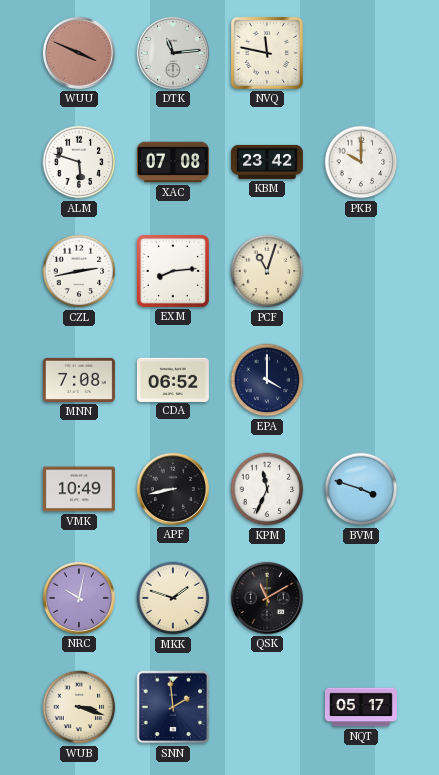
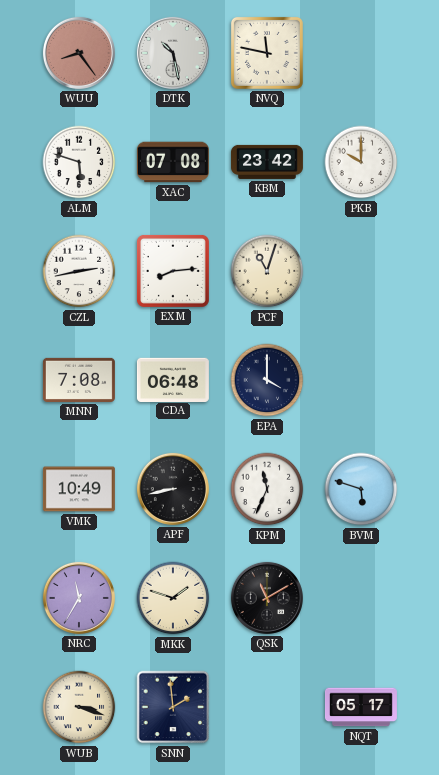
WUU: 3:49 -> 8:24 (79, 53)
DTK: 11:14 -> 10:28 (173, 53)
CDA: 06:52 -> 06:48 (173, 379)
BVM: 3:48 -> 5:48 (361, 489)
NRC: 10:02 -> 11:35 (79, 598)
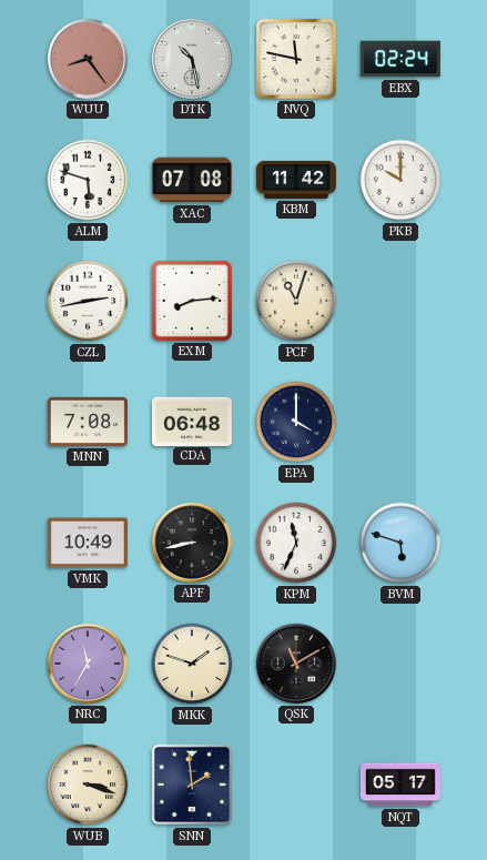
EBX: none -> 02:24 (400, 59)
KBM: 23:42 -> 11:42 (296, 180)
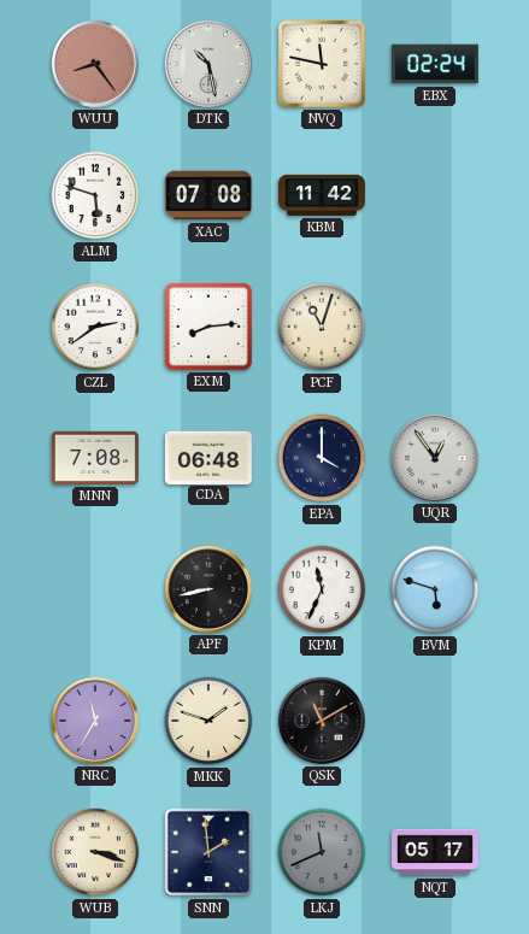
PKB: 10:00 -> none (400, 180)
CZL: 2:43 -> 2:39 (95, 327)
UQR: none -> 12:54 (435, 458)
VMK: 10:49 -> none (88, 543)
LKJ: none -> 11:41 (322, 852)
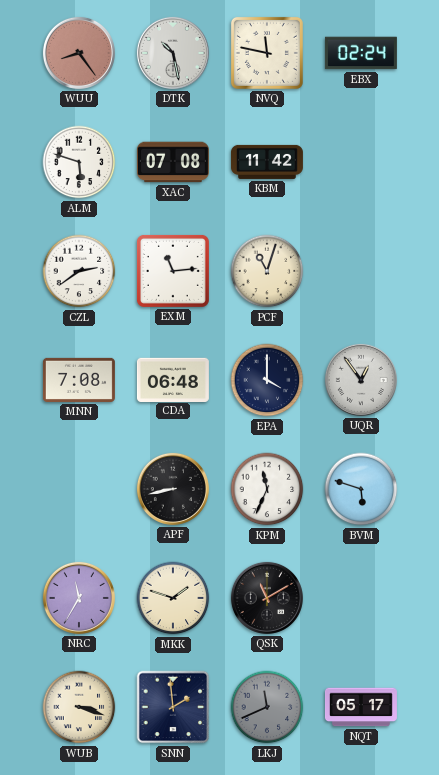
EXM: 8:14 -> 11:14 (173, 271)
